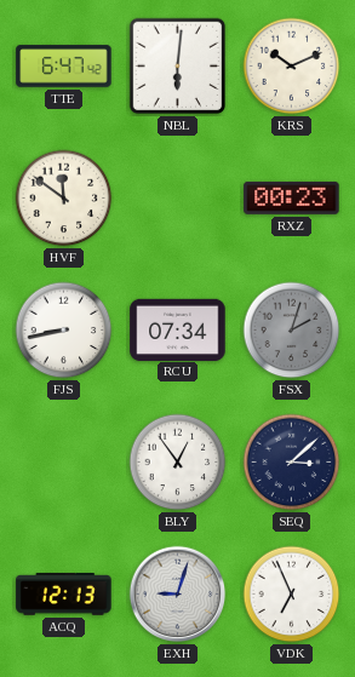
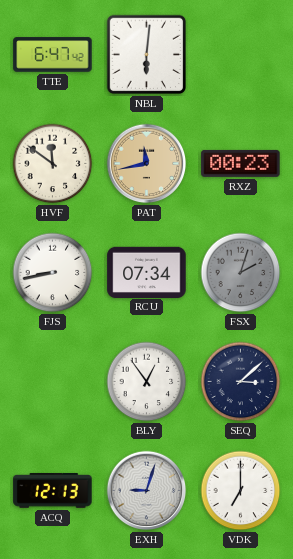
KRS: 10:11 -> none (292, 67)
PAT: none -> 11:43 (147, 164)
VDK: 6:56 -> 7:00 (241, 491)
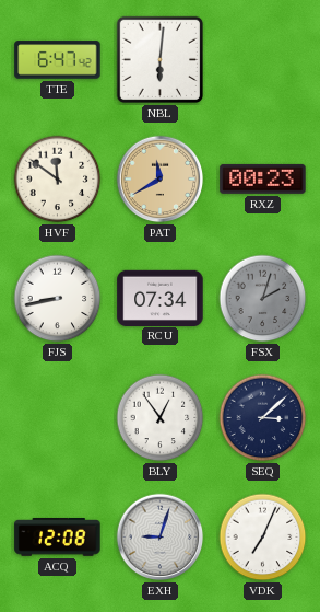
PAT: 11:43 -> 11:40 (161, 180)
ACQ: 12:13 -> 12:08 (58, 538)
VDK: 7:00 -> 7:04 (263, 538)
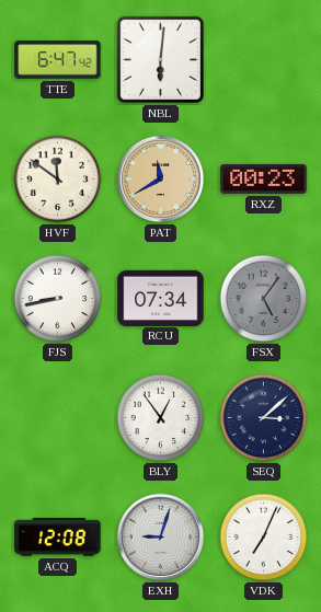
FSX: 2:03 -> 5:06 (264, 299)
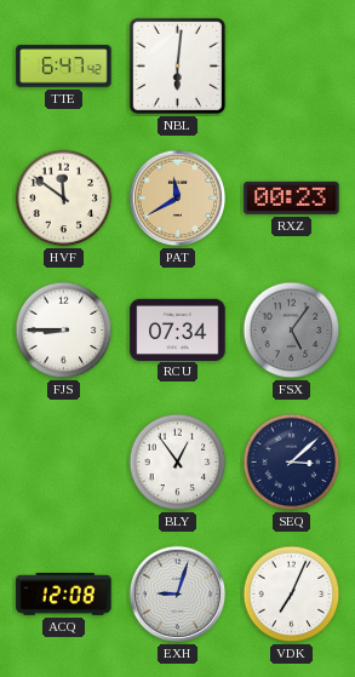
FJS: 8:43 -> 8:45 (64, 331)
